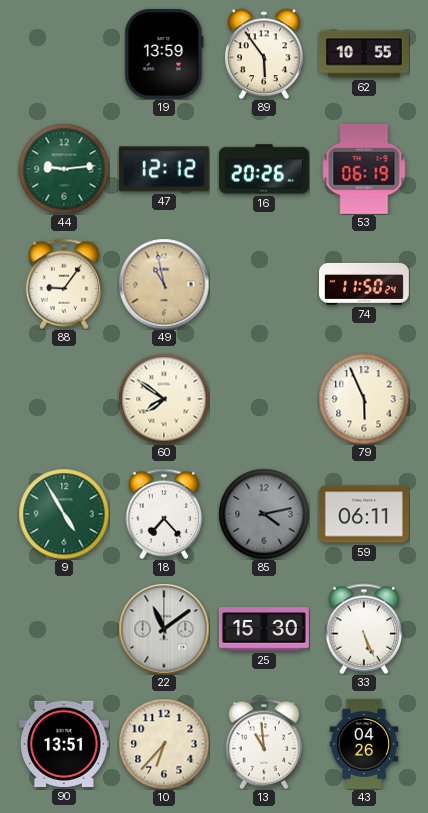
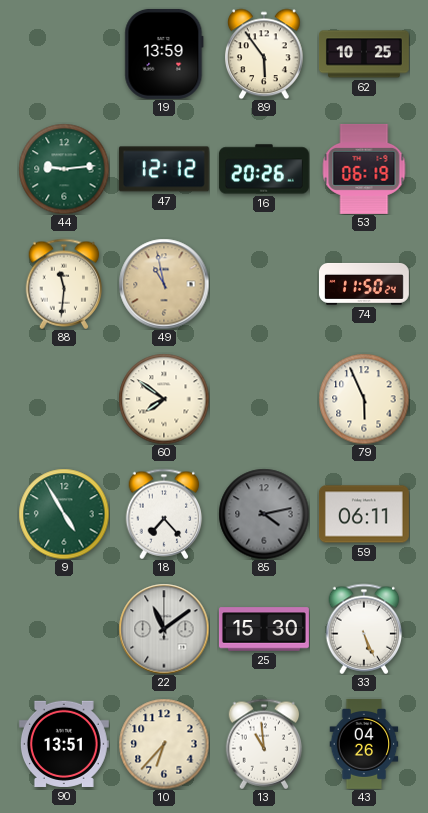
62: 10:55 -> 10:25 (364, 54)
88: 9:06 -> 11:31 (64, 284)
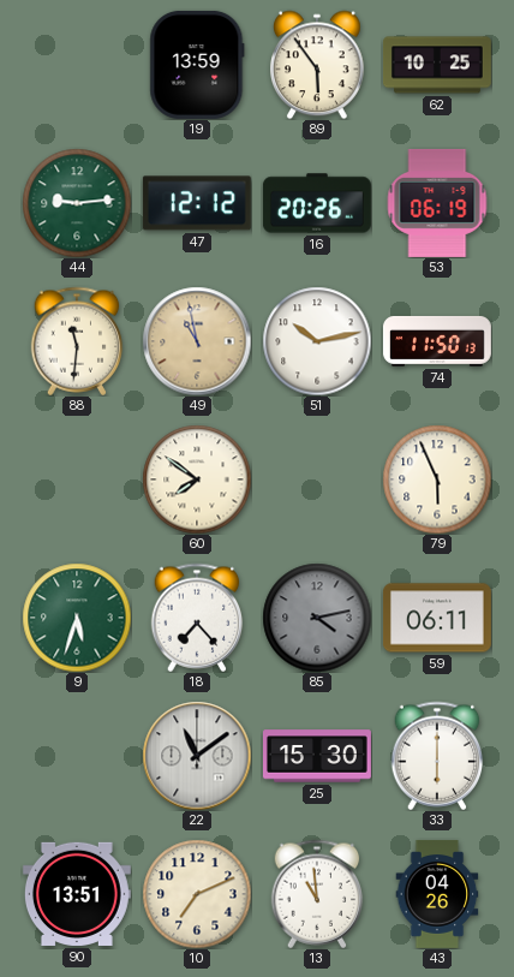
51: none -> 10:13 (317, 341)
74: 11:50:24 -> 11:50:13 (437, 341)
9: 4:55 -> 5:33 (77, 618)
33: 5:26 -> 6:00 (437, 756)
10: 6:37 -> 7:11 (197, 894)
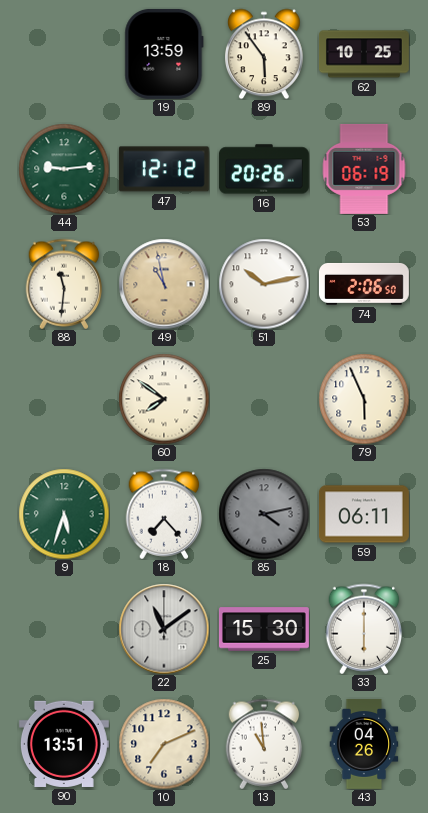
74: 11:50 -> 2:06 (364, 284)
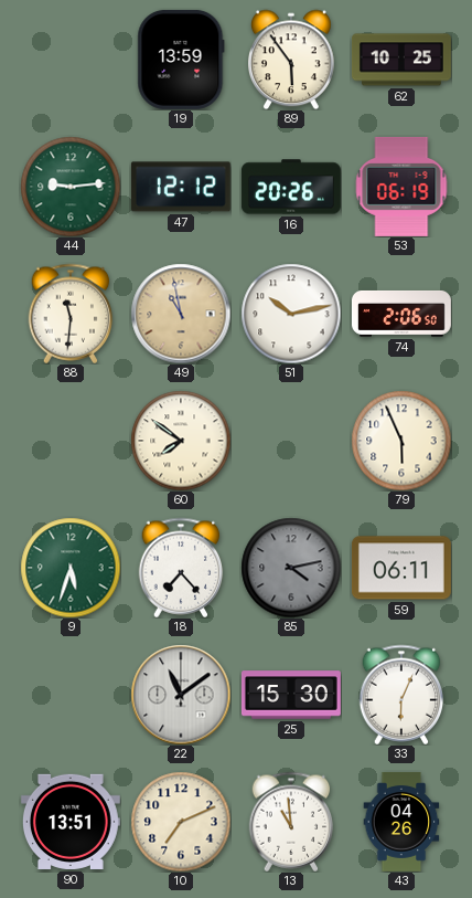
33: 6:00 -> 6:04 (401, 695)
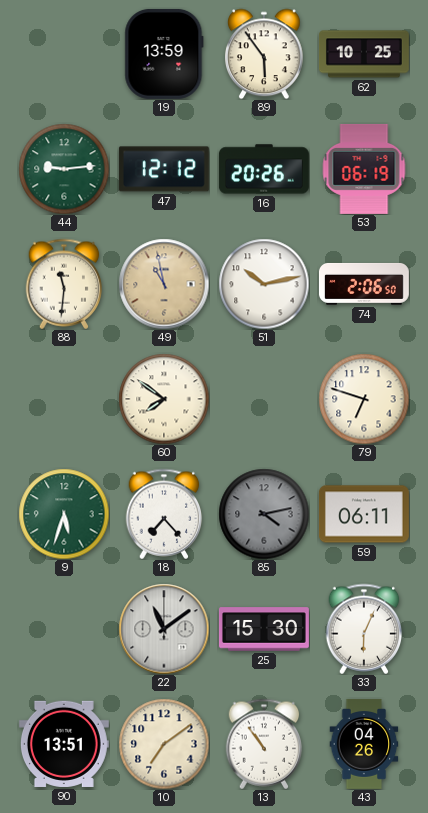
79: 5:56 -> 6:48 (364, 399)
10: 7:11 -> 7:09 (164, 744)
13: 10:59 -> 10:54 (264, 744)
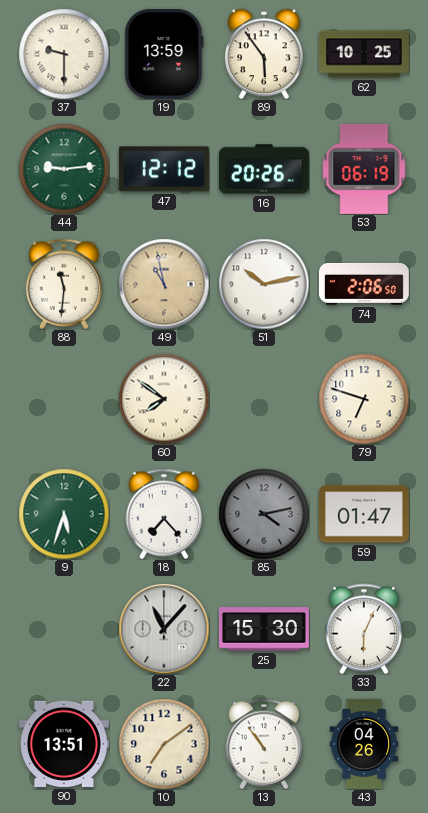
37: none -> 9:30 (64, 54)
59: 06:11 -> 01:47 (364, 514)
22: 11:09 -> 11:07 (164, 629)
